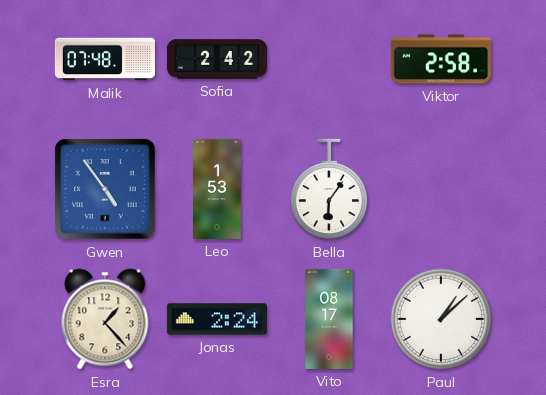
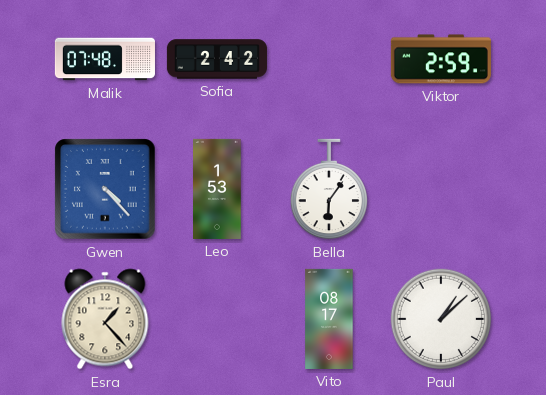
Viktor: 2:58 -> 2:59 (441, 59)
Gwen: 4:54 -> 4:23 (105, 189)
Jonas: 2:24 -> none (217, 319)
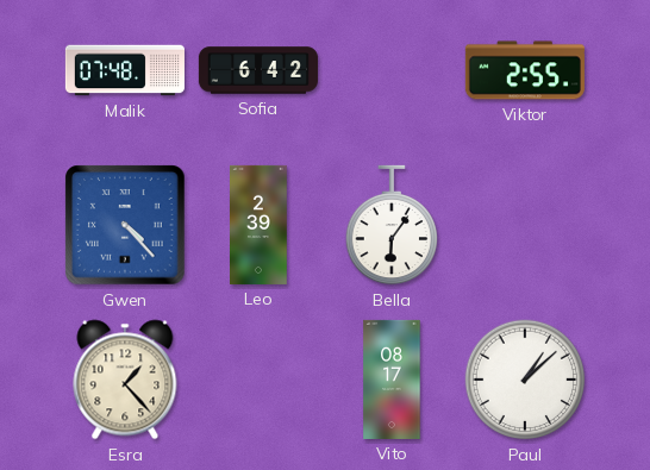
Sofia: 2:42 -> 6:42 (258, 70)
Viktor: 2:59 -> 2:55 (525, 70)
Leo: 1:53 -> 2:39 (258, 225)
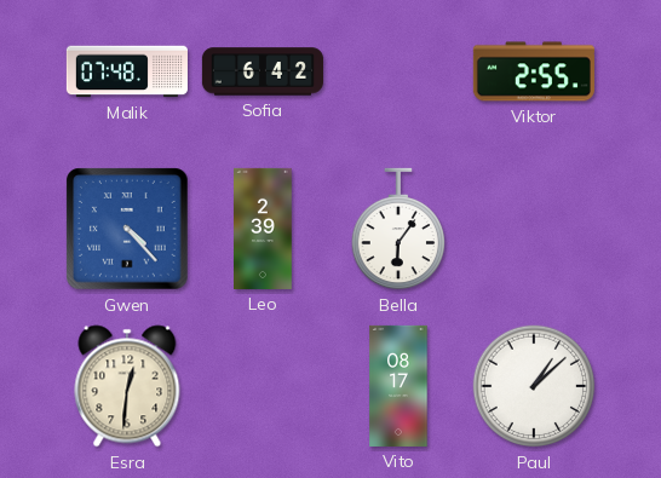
Esra: 1:23 -> 12:31 (127, 386)
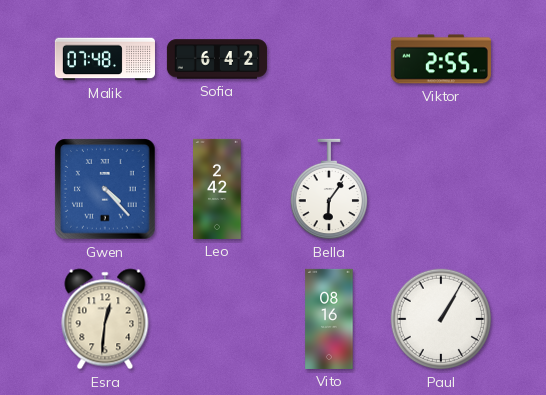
Leo: 2:39 -> 2:42 (217, 189)
Vito: 08:17 -> 08:16 (329, 319)
Paul: 1:08 -> 1:05 (441, 319)
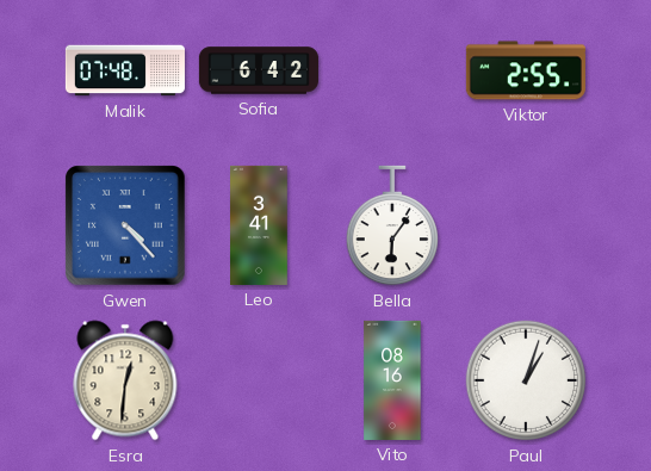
Leo: 2:42 -> 3:41 (259, 225)
Paul: 1:05 -> 1:03 (526, 380)
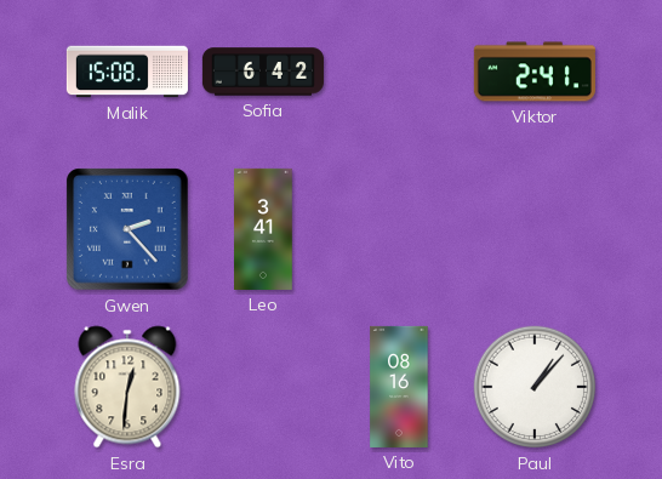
Malik: 07:48 -> 15:08 (127, 72)
Viktor: 2:55 -> 2:41 (535, 72)
Gwen: 4:23 -> 2:23 (127, 229)
Bella: 6:06 -> none (391, 225)
Paul: 1:03 -> 1:07 (535, 387)
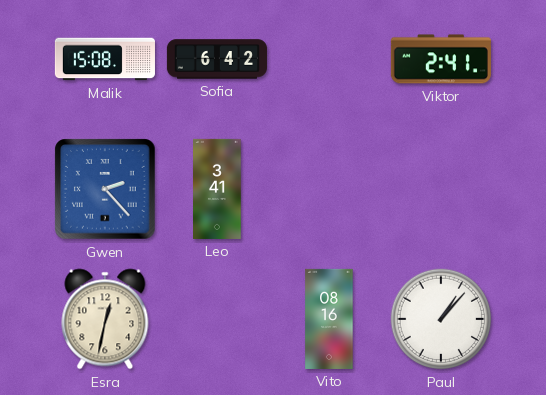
Esra: 12:31 -> 12:32 (105, 319)
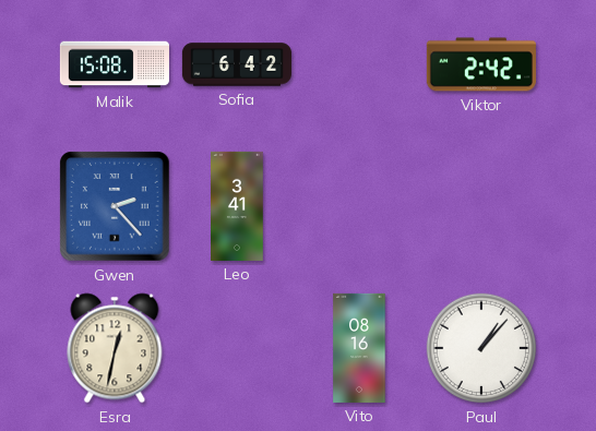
Viktor: 2:41 -> 2:42 (481, 64)
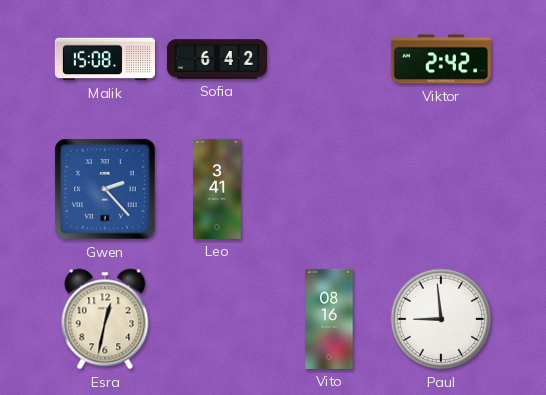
Paul: 1:07 -> 8:59 (441, 319)
